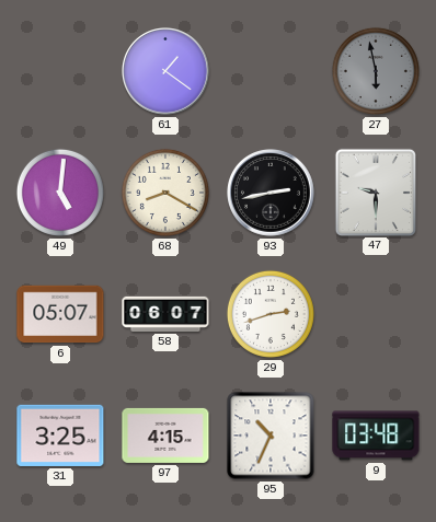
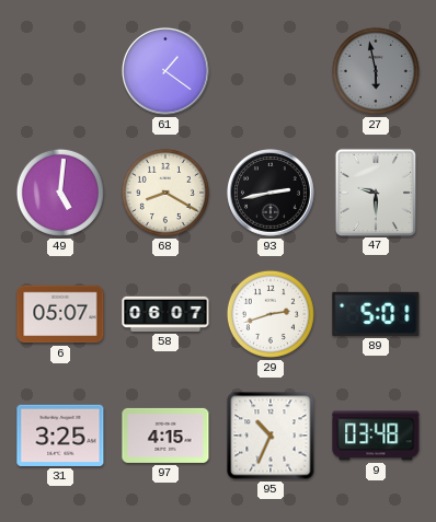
89: none -> 5:01 (376, 314)
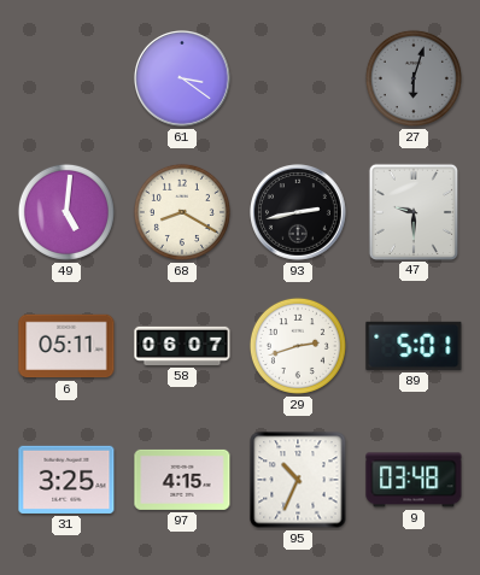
61: 1:21 -> 3:21 (183, 80)
27: 5:58 -> 6:03 (414, 78)
6: 05:07 -> 05:11 (66, 346)
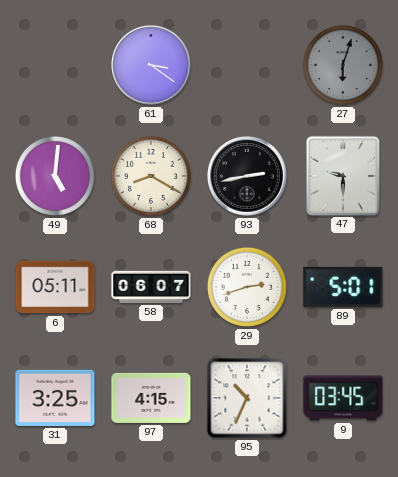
9: 03:48 -> 03:45 (343, 398)
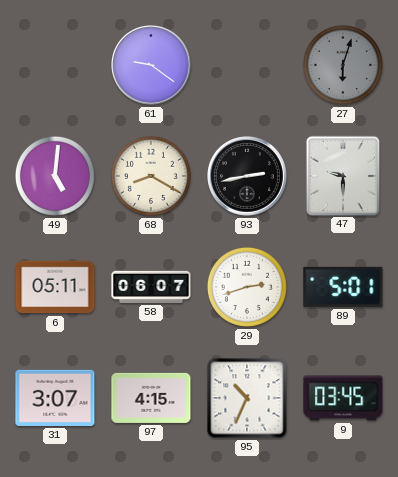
61: 3:21 -> 9:21 (152, 66)
31: 3:25 -> 3:07 (55, 398)
